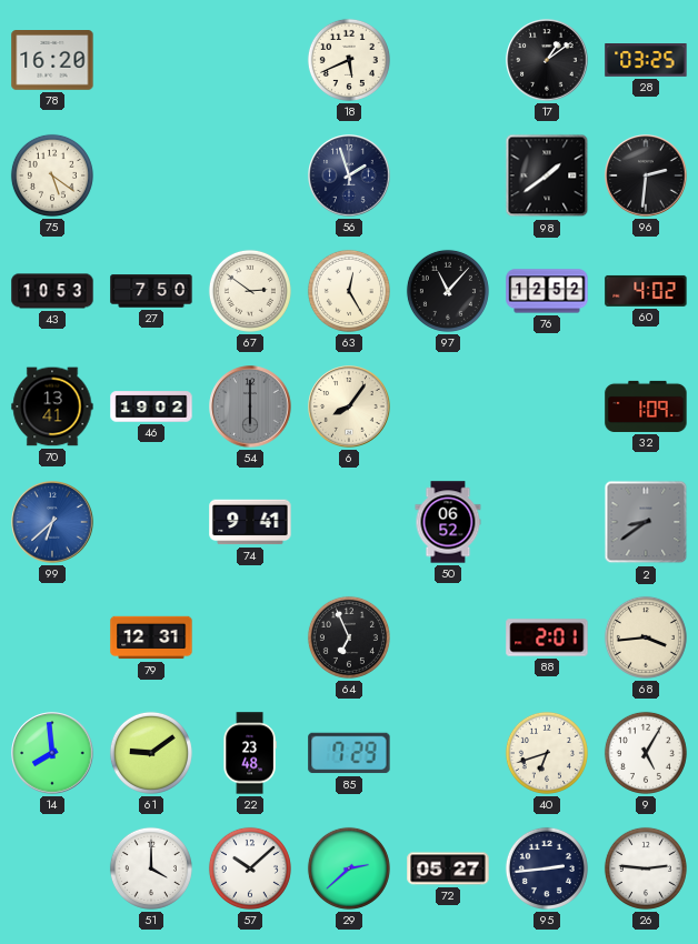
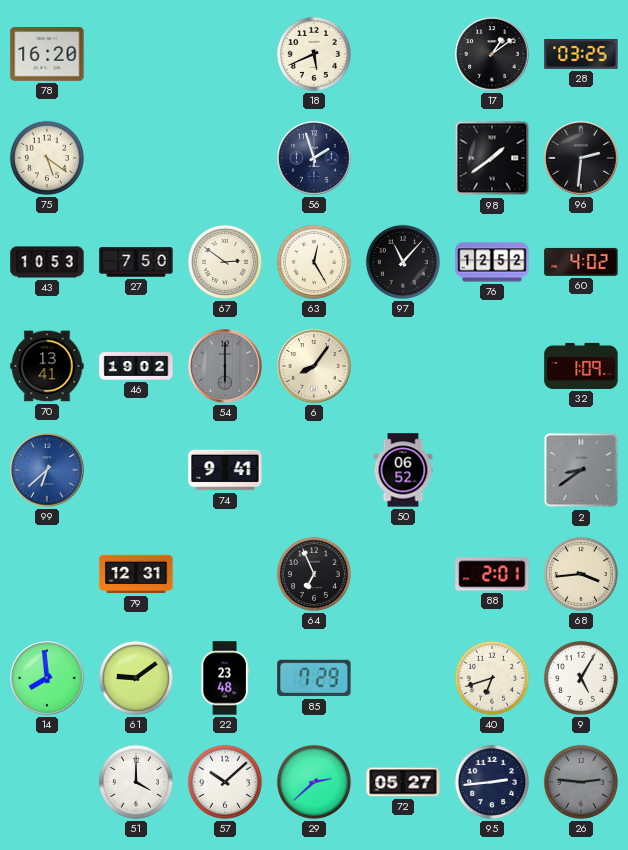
26 dial: white -> grey (581, 782)
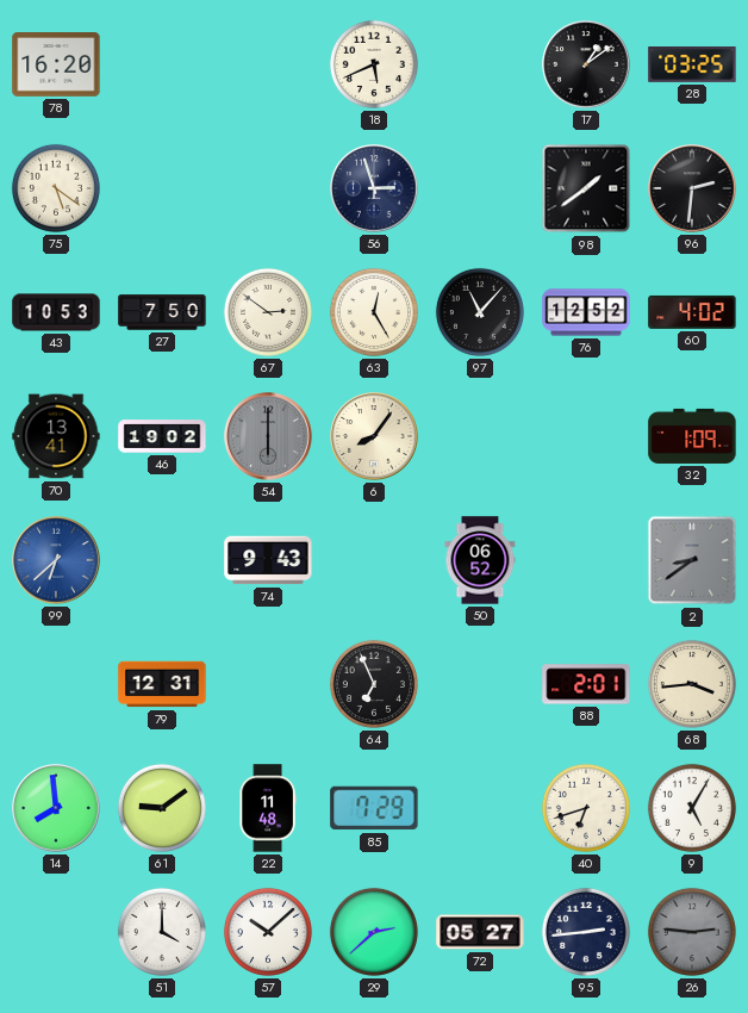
56: 1:57 -> 2:57 (374, 188)
74: 9:41 -> 9:43 (268, 560)
22: 23:48 -> 11:48 (268, 808)
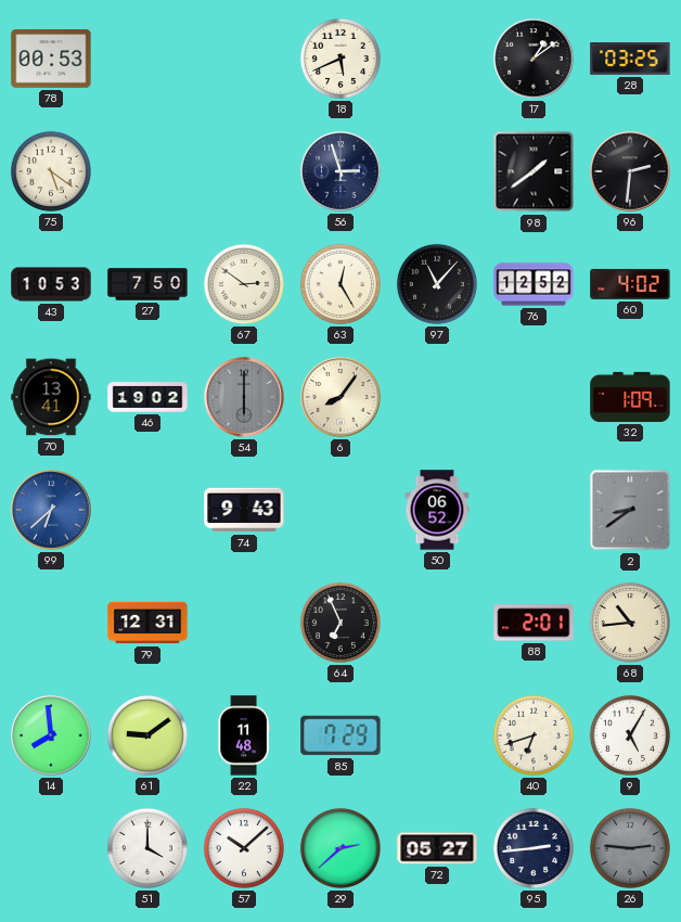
78: 16:20 -> 00:53 (51, 60)
68: 3:44 -> 10:44 (630, 623)
